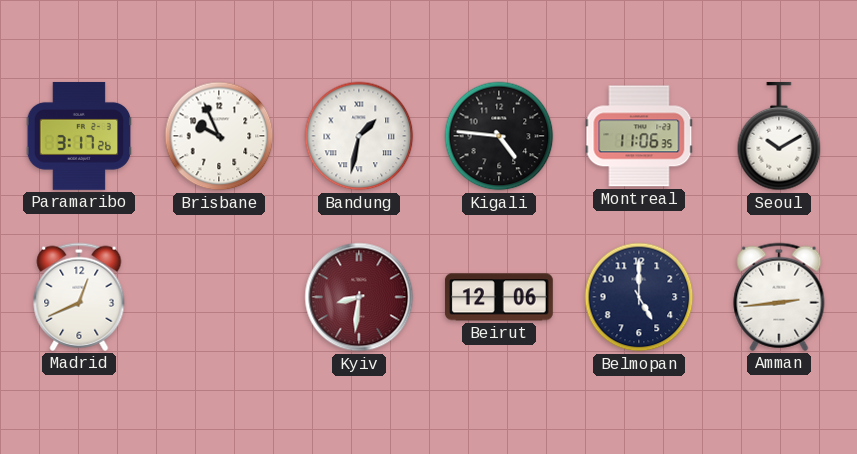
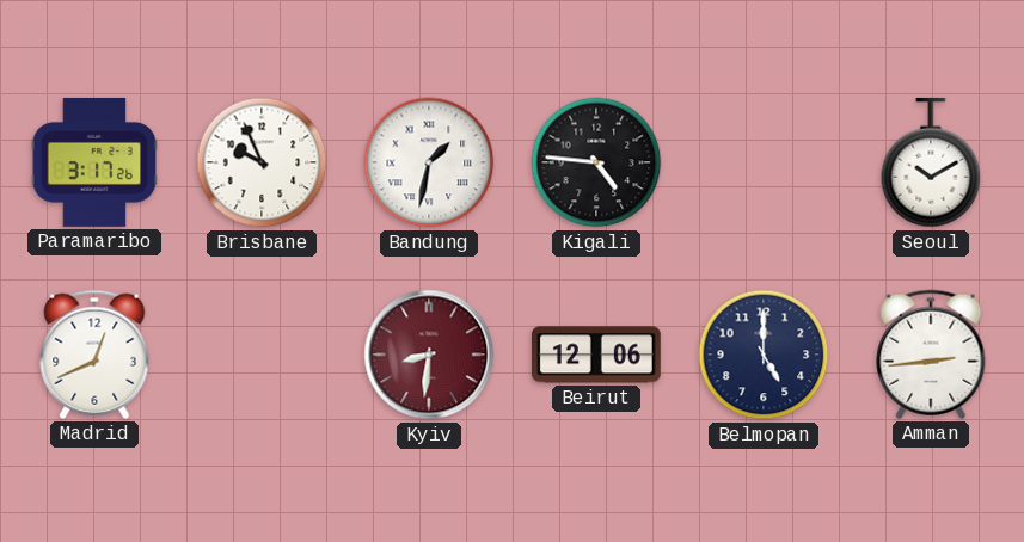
Montreal: 11:06 -> none (639, 136)
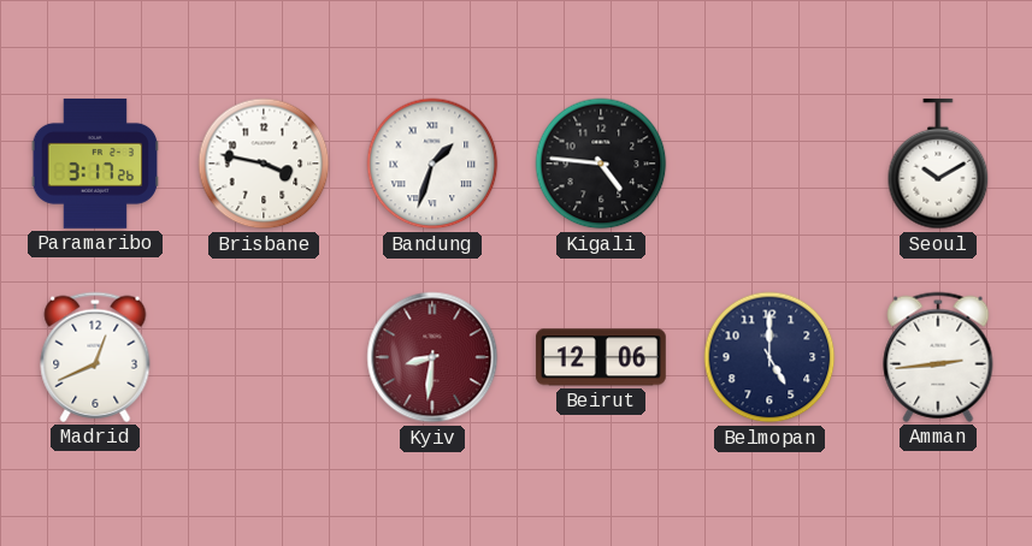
Brisbane: 9:56 -> 3:47 (264, 164)
Bandung: 1:32 -> 1:33 (432, 164)
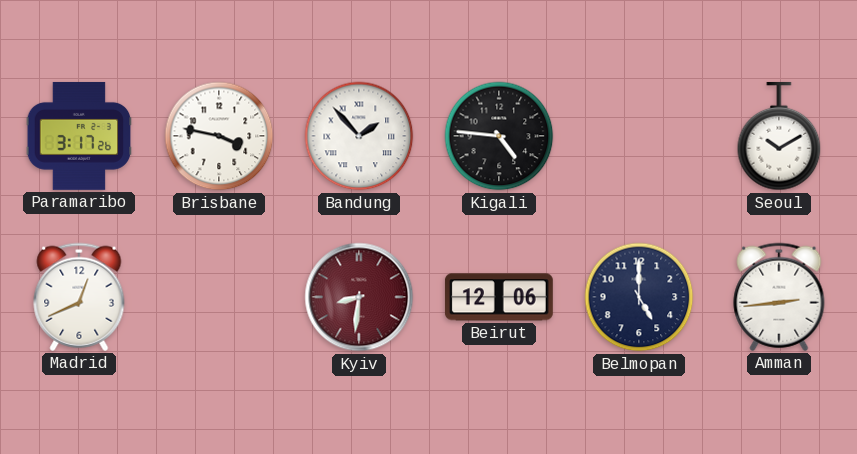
Bandung: 1:33 -> 1:53 (359, 136)
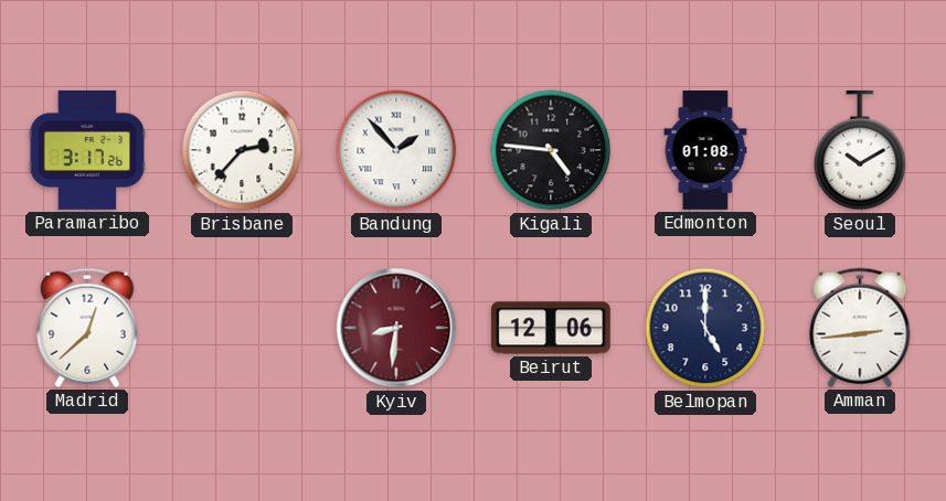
Brisbane: 3:47 -> 2:37 (242, 150)
Edmonton: none -> 01:08 (705, 151)
Madrid: 12:41 -> 12:38 (87, 328)
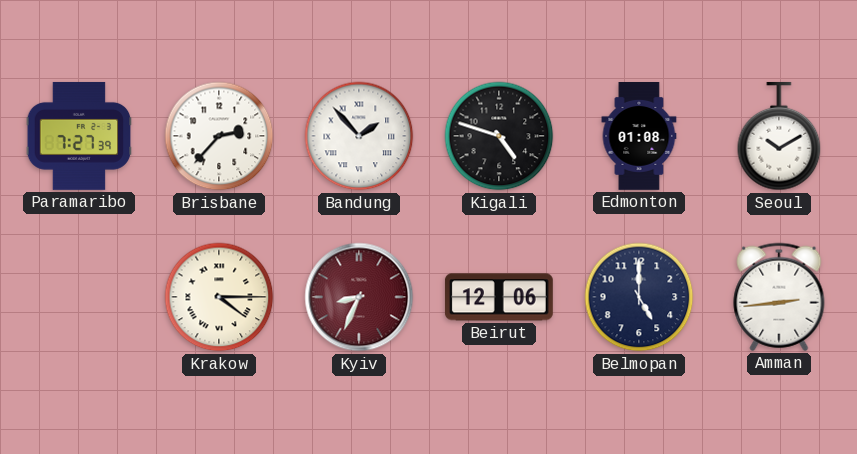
Paramaribo: 3:17 -> 7:27 (79, 136)
Kigali: 4:46 -> 4:48 (499, 136)
Madrid: 12:38 -> none (87, 328)
Krakow: none -> 4:15 (219, 297)
Kyiv: 8:31 -> 8:34 (359, 297)
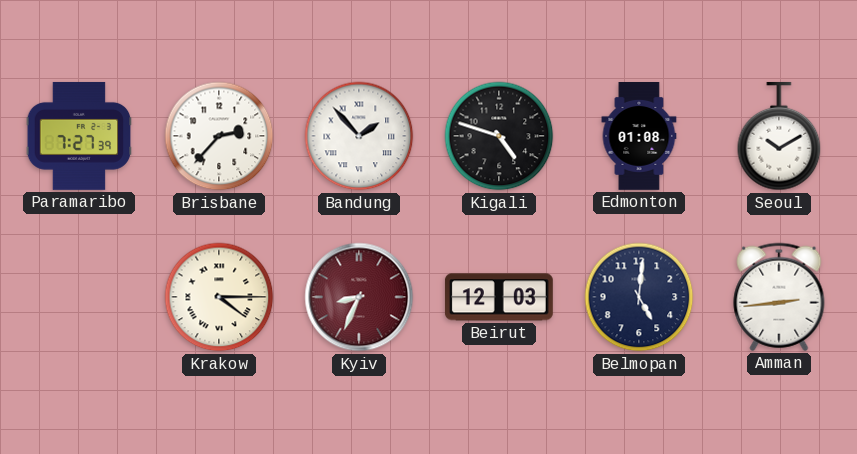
Beirut: 12:06 -> 12:03 (499, 297)
Belmopan: 5:00 -> 5:01 (639, 297)
